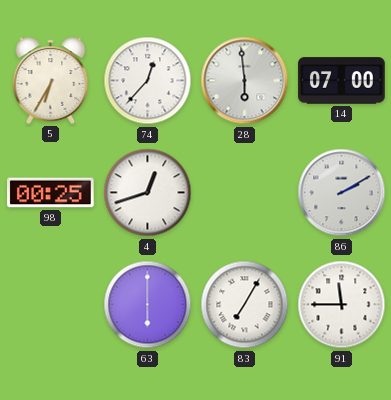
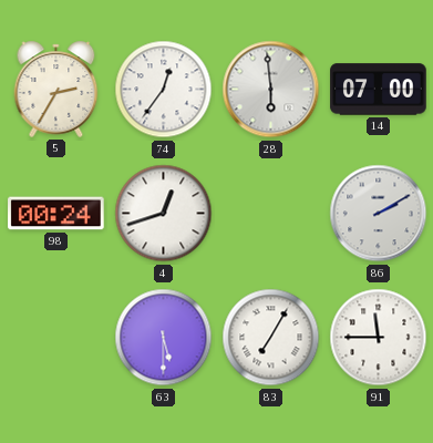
5: 6:35 -> 2:35 (56, 89)
74: 12:37 -> 12:36 (164, 90)
98: 00:25 -> 00:24 (56, 214)
63: 6:00 -> 5:30 (164, 338)
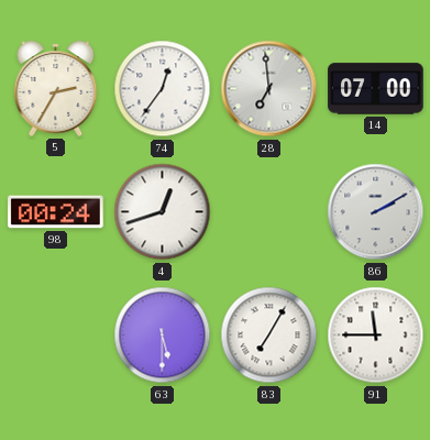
28: 5:59 -> 6:59 (269, 89)
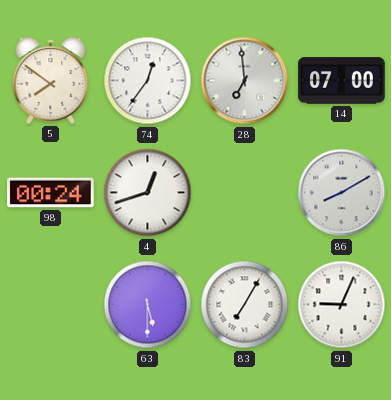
5: 2:35 -> 7:51 (51, 80)
86: 2:10 -> 8:10 (342, 193)
91: 11:45 -> 9:04 (342, 305)
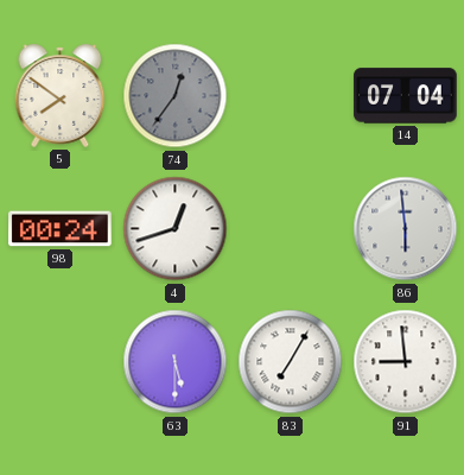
74 dial: white -> grey (176, 96)
28: 6:59 -> none (245, 81)
14: 07:00 -> 07:04 (406, 96)
86: 8:10 -> 5:59 (406, 229)
91: 9:04 -> 8:59 (406, 362)
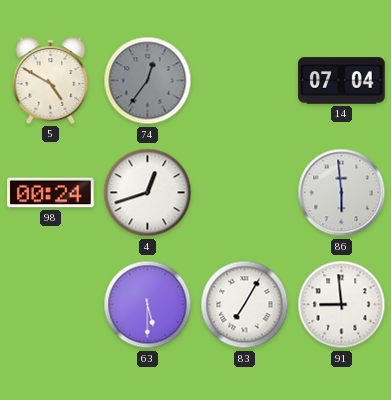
5: 7:51 -> 4:50 (51, 80)
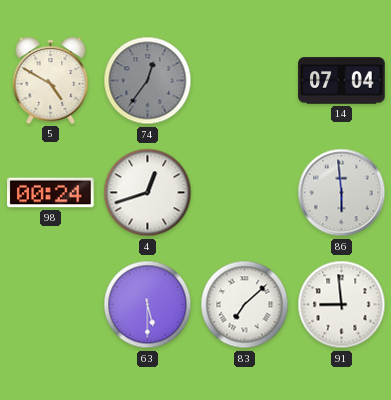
83: 7:05 -> 7:08 (245, 305)
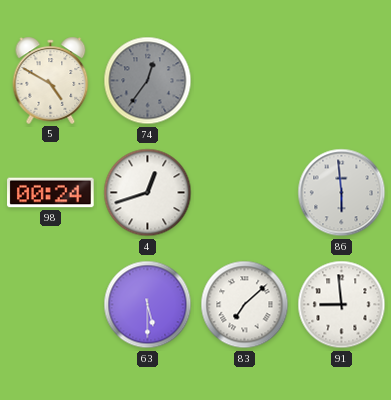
14: 07:04 -> none (342, 81)
